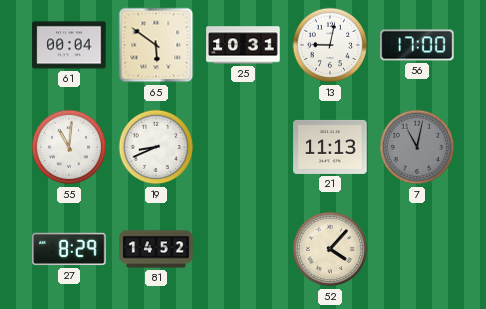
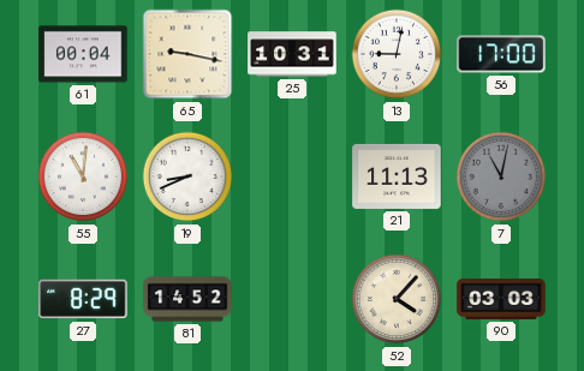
65: 5:51 -> 9:17 (187, 54)
90: none -> 03:03 (501, 299)
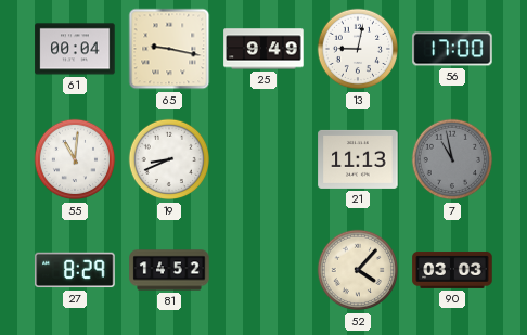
25: 10:31 -> 9:49 (263, 49)
7: 11:02 -> 10:58 (452, 159)
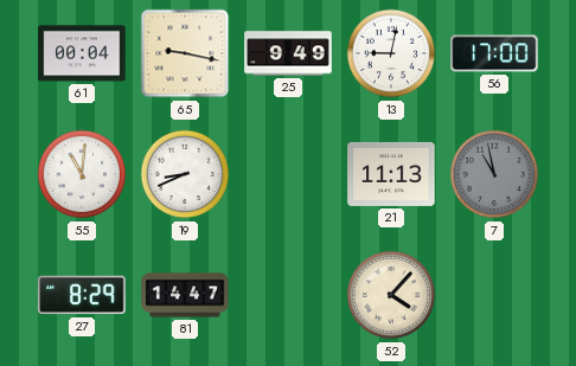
81: 14:52 -> 14:47 (185, 295)
90: 03:03 -> none (452, 270)
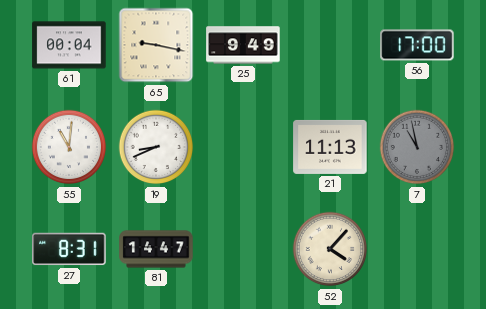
13: 9:02 -> none (391, 53)
27: 8:29 -> 8:31 (69, 249)
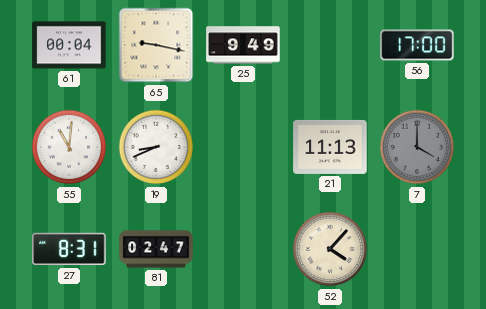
7: 10:58 -> 4:00 (417, 147)
81: 14:47 -> 02:47 (156, 249)
